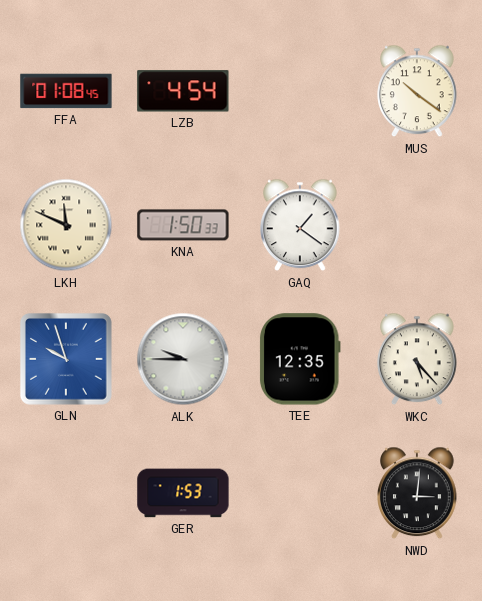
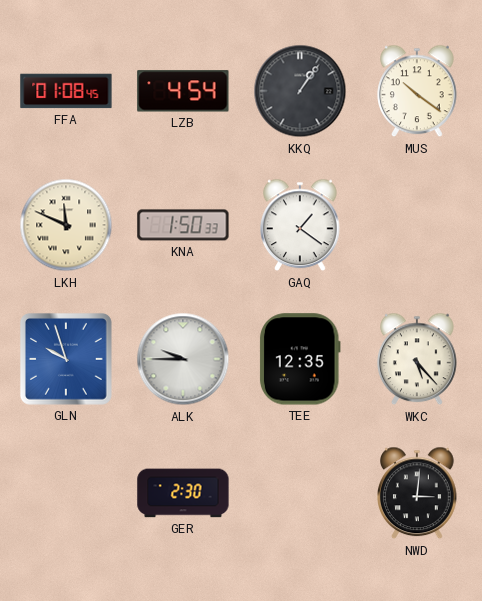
KKQ: none -> 1:06 (300, 91)
GER: 1:53 -> 2:30 (183, 493)
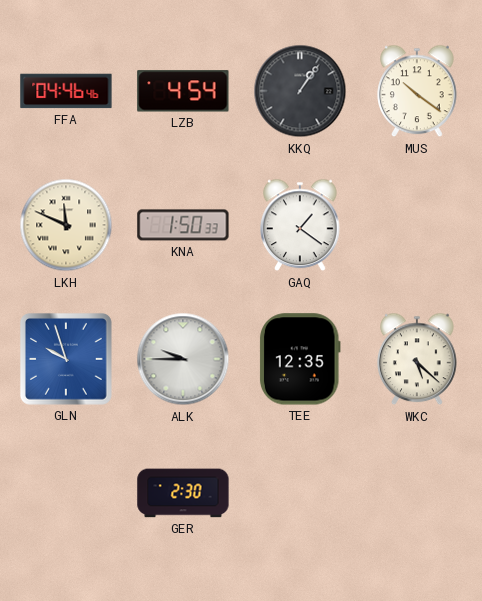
FFA: 01:08 -> 04:46 (66, 91)
WKC: 5:23 -> 5:22 (418, 359)
NWD: 3:01 -> none (418, 493)
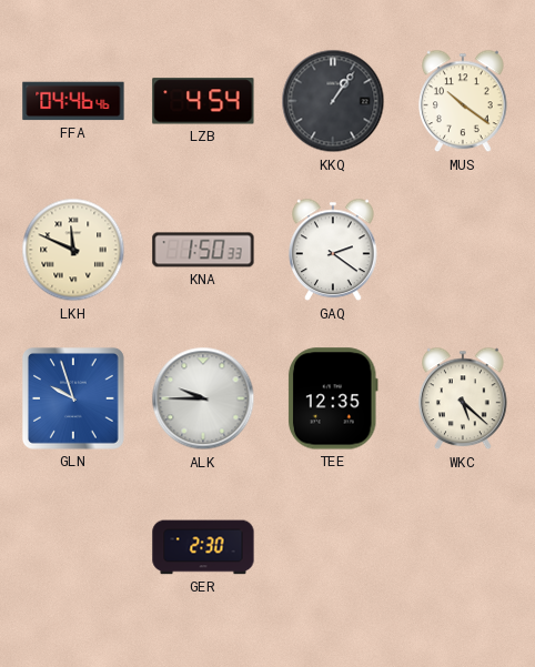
GAQ: 1:21 -> 2:21 (334, 250)
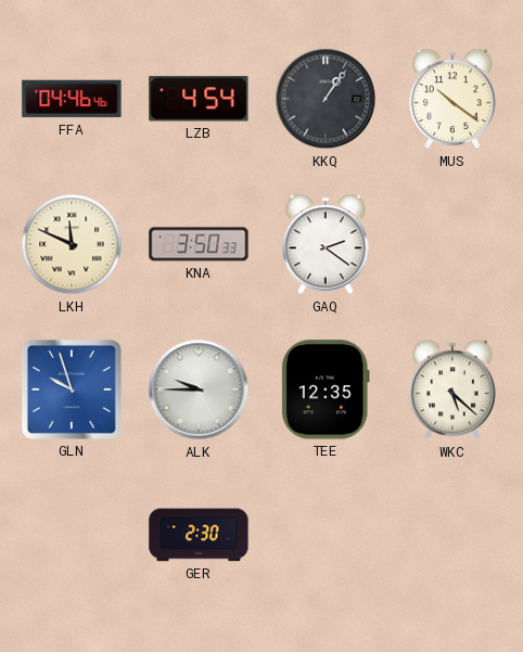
KNA: 1:50 -> 3:50 (199, 244)
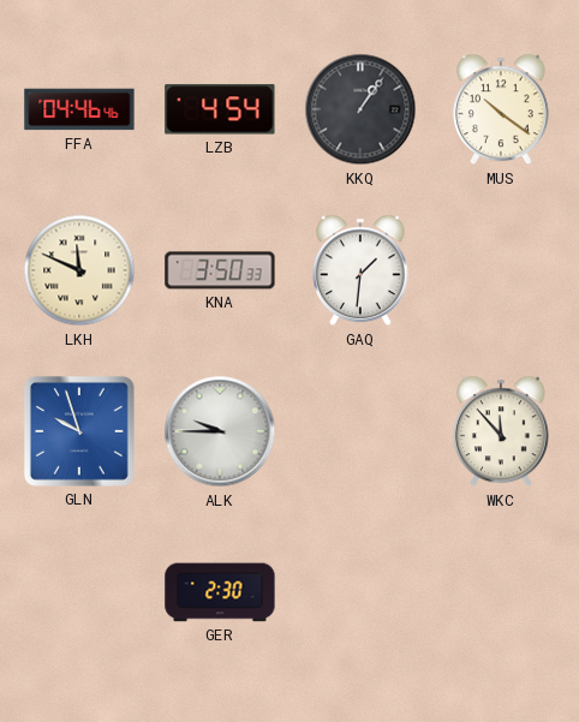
GAQ: 2:21 -> 1:31 (362, 270)
TEE: 12:35 -> none (326, 389)
WKC: 5:22 -> 11:53 (502, 431)
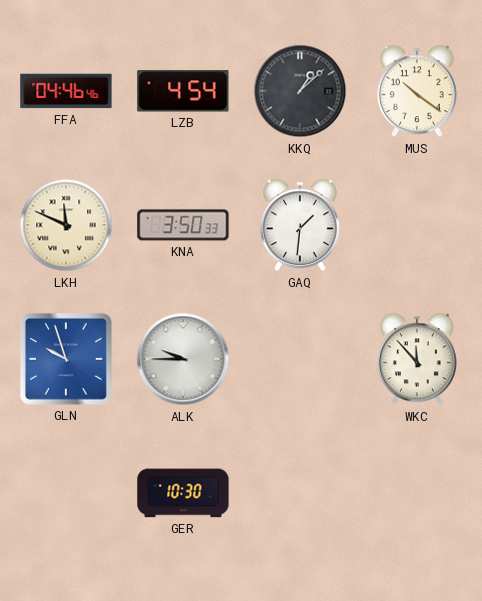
KKQ: 1:06 -> 1:08 (300, 91)
GER: 2:30 -> 10:30 (183, 493)
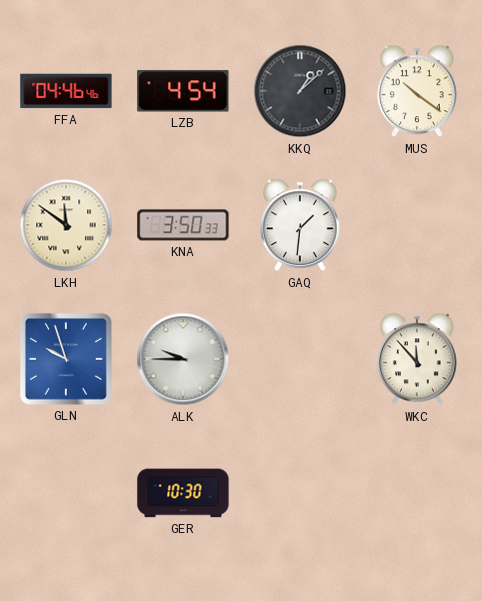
LKH: 11:49 -> 11:51 (66, 225)
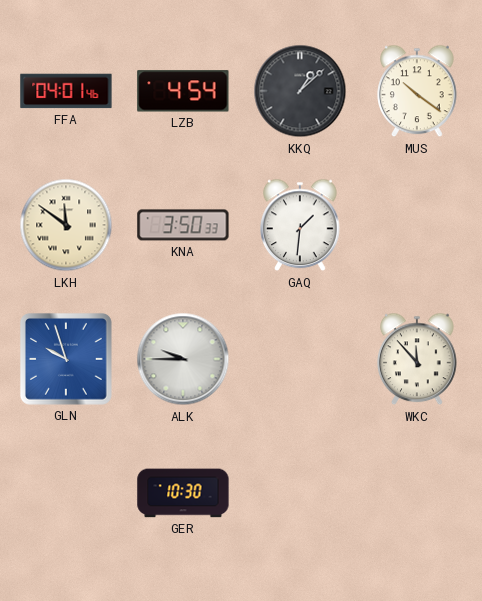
FFA: 04:46 -> 04:01 (66, 91)
